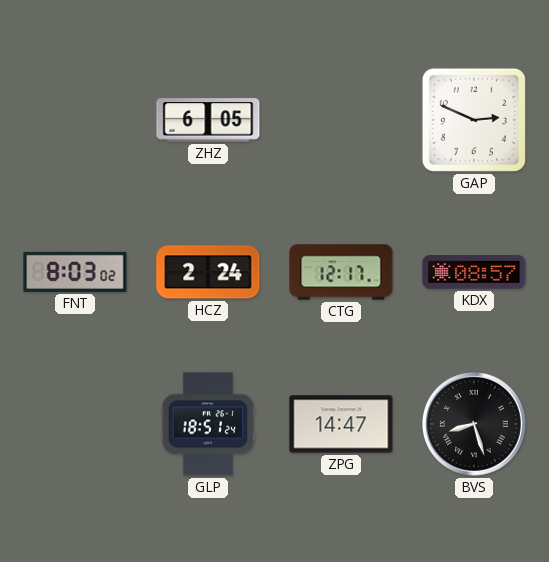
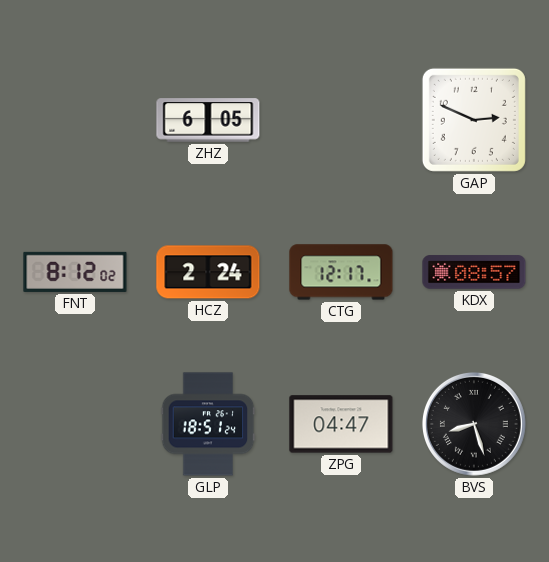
FNT: 8:03 -> 8:12 (75, 272)
ZPG: 14:47 -> 04:47 (341, 424)
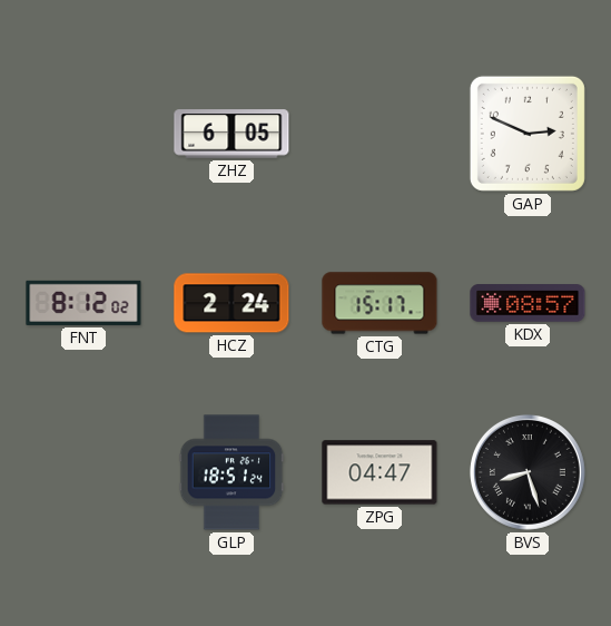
CTG: 12:17 -> 15:17 (380, 303)
